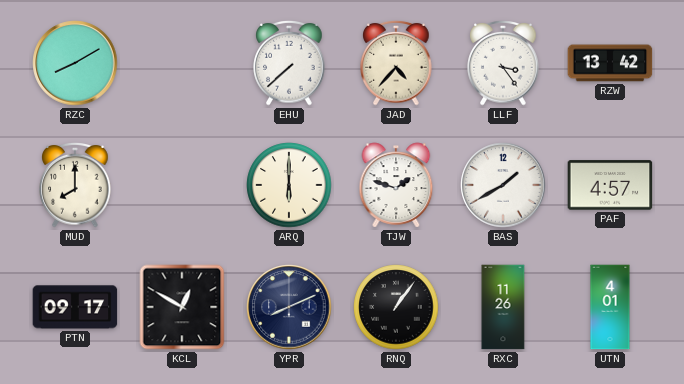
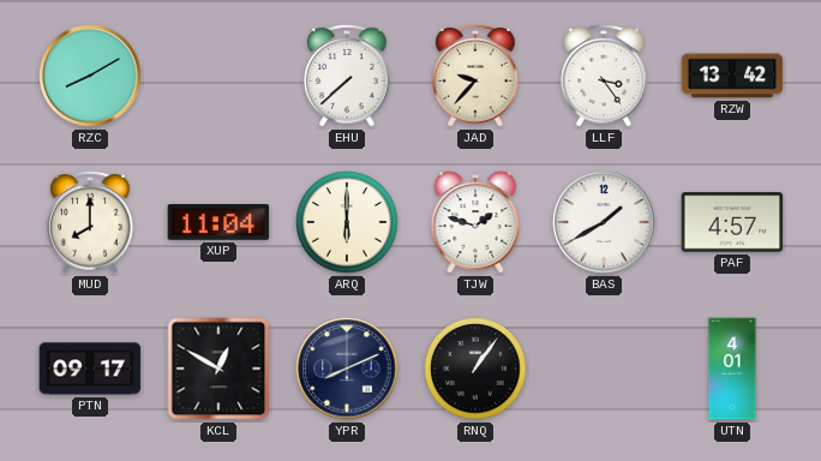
JAD: 4:37 -> 9:37 (475, 76)
XUP: none -> 11:04 (218, 223)
RXC: 11:26 -> none (503, 307)
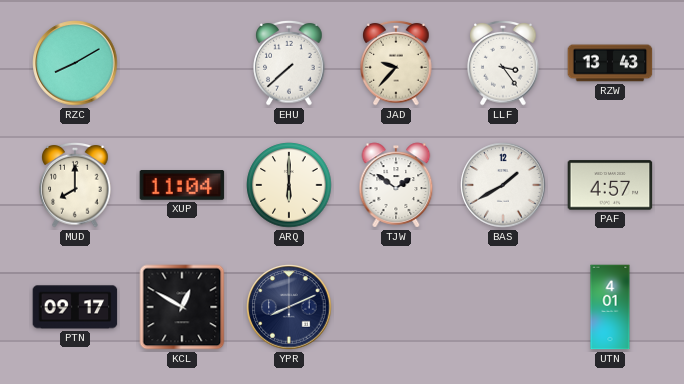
RZW: 13:42 -> 13:43 (610, 63)
TJW: 1:48 -> 1:51 (396, 185)
RNQ: 1:06 -> none (475, 369)
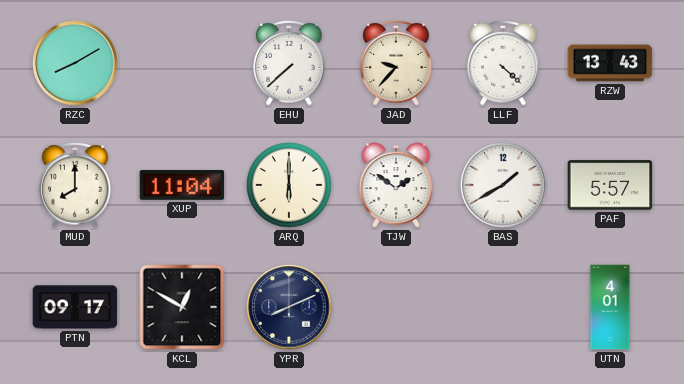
LLF: 3:24 -> 4:22 (503, 63)
PAF: 4:57 -> 5:57 (610, 185)
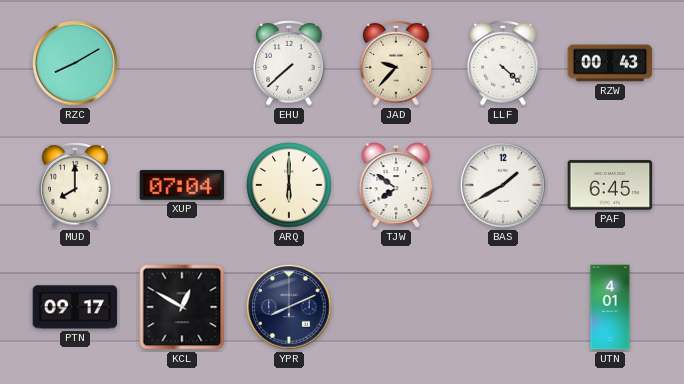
RZW: 13:43 -> 00:43 (610, 63)
XUP: 11:04 -> 07:04 (182, 186)
TJW: 1:51 -> 7:51 (396, 185)
PAF: 5:57 -> 6:45 (610, 185)
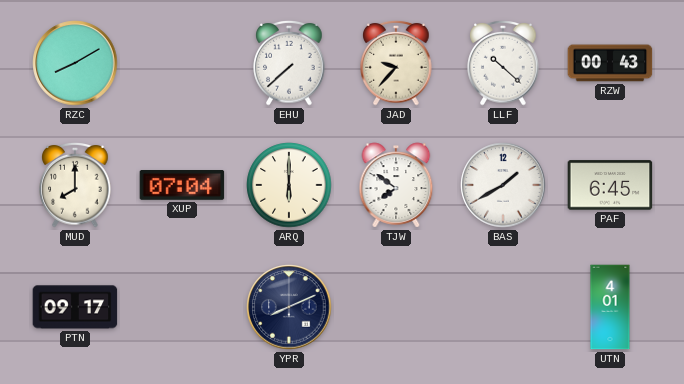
LLF: 4:22 -> 10:22 (503, 63)
KCL: 12:50 -> none (182, 307)
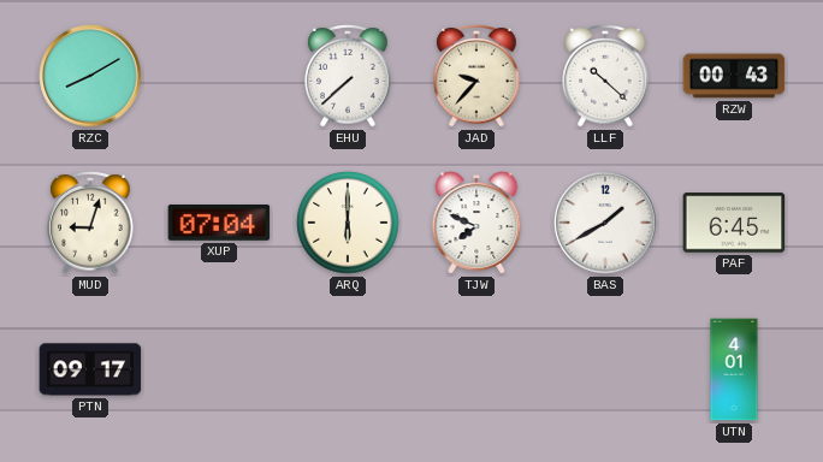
MUD: 8:00 -> 9:03 (90, 223)
TJW: 7:51 -> 7:49 (476, 223)
YPR: 8:11 -> none (289, 307)
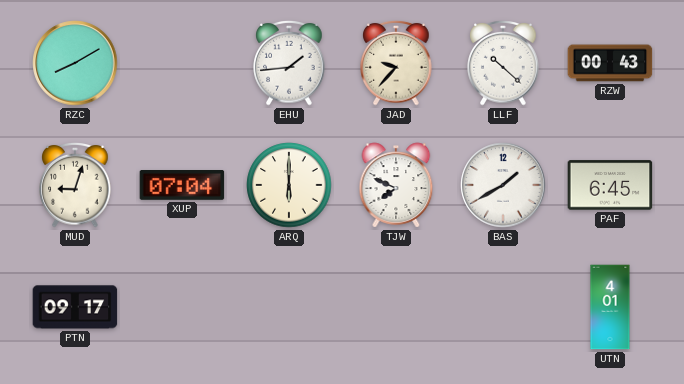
EHU: 7:38 -> 1:44 (289, 63)
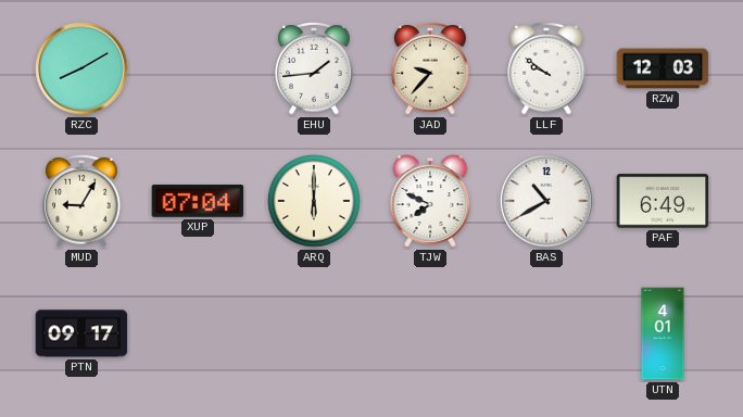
LLF: 10:22 -> 9:51 (546, 68)
RZW: 00:43 -> 12:03 (663, 68)
MUD: 9:03 -> 9:05 (81, 201)
BAS: 1:40 -> 10:40 (546, 201)
PAF: 6:45 -> 6:49 (663, 201)
